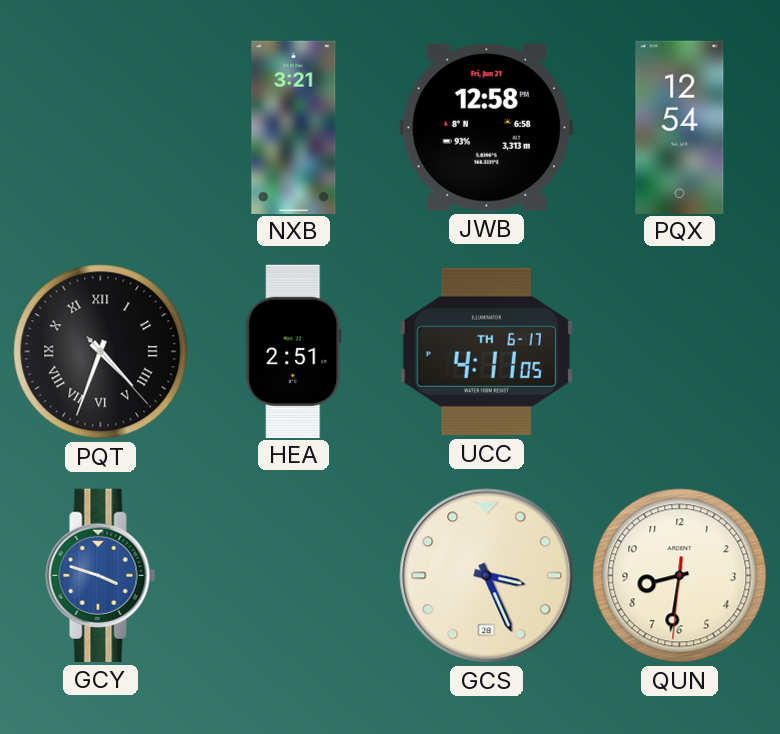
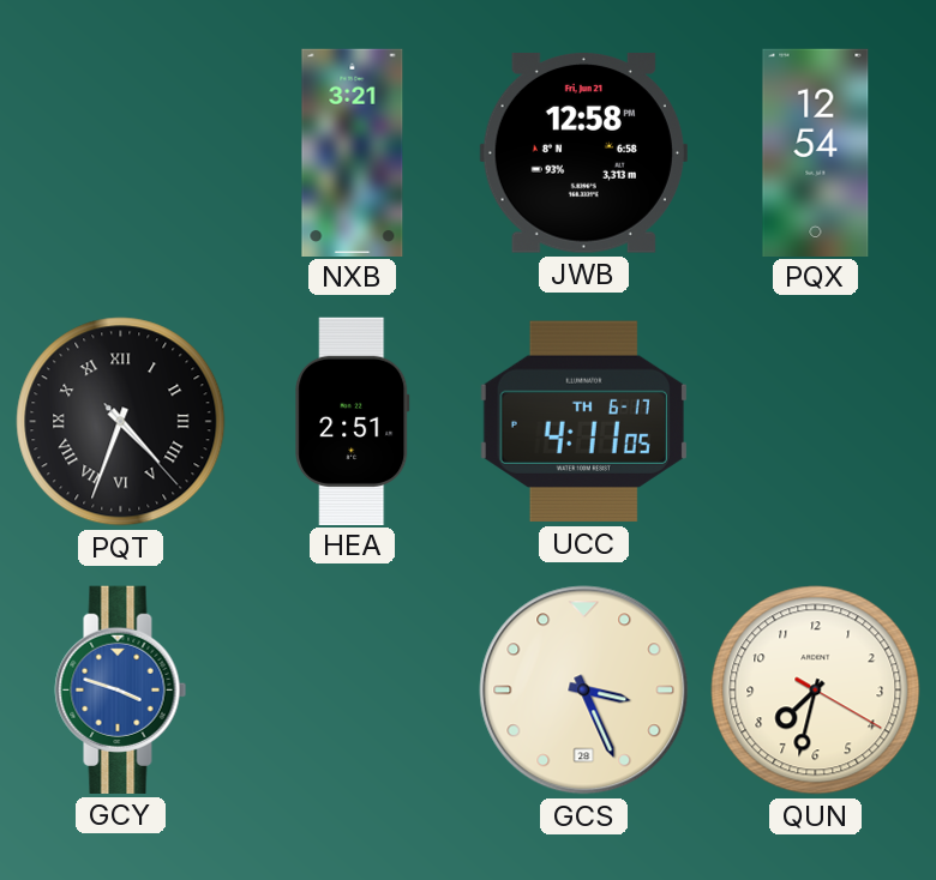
QUN: 8:31 -> 7:32 (816, 691)
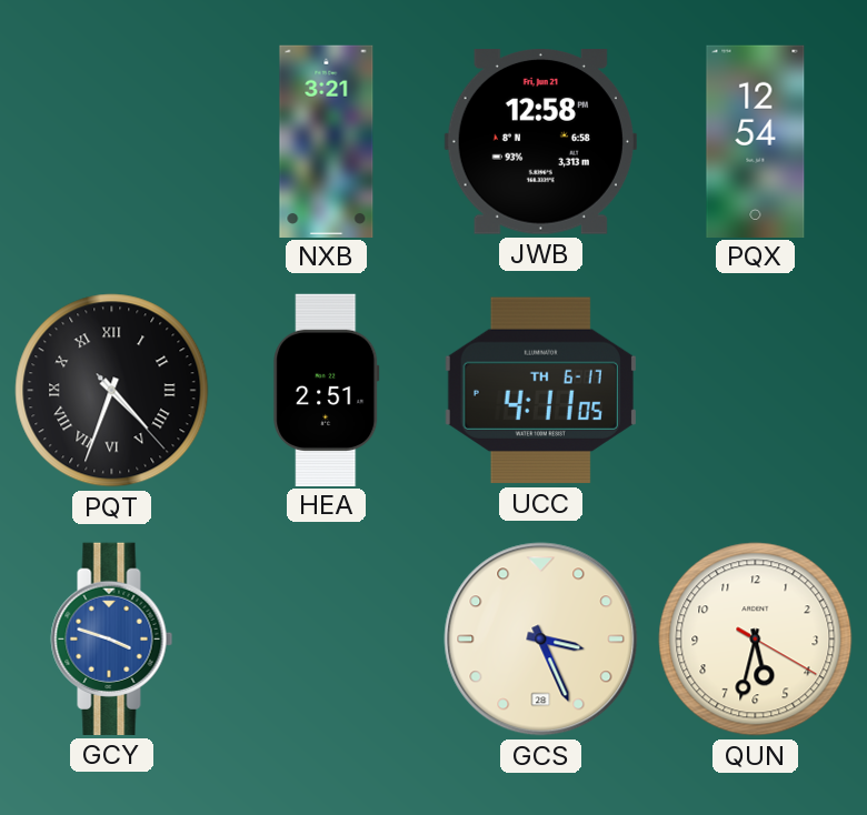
QUN: 7:32 -> 5:32 (756, 640)
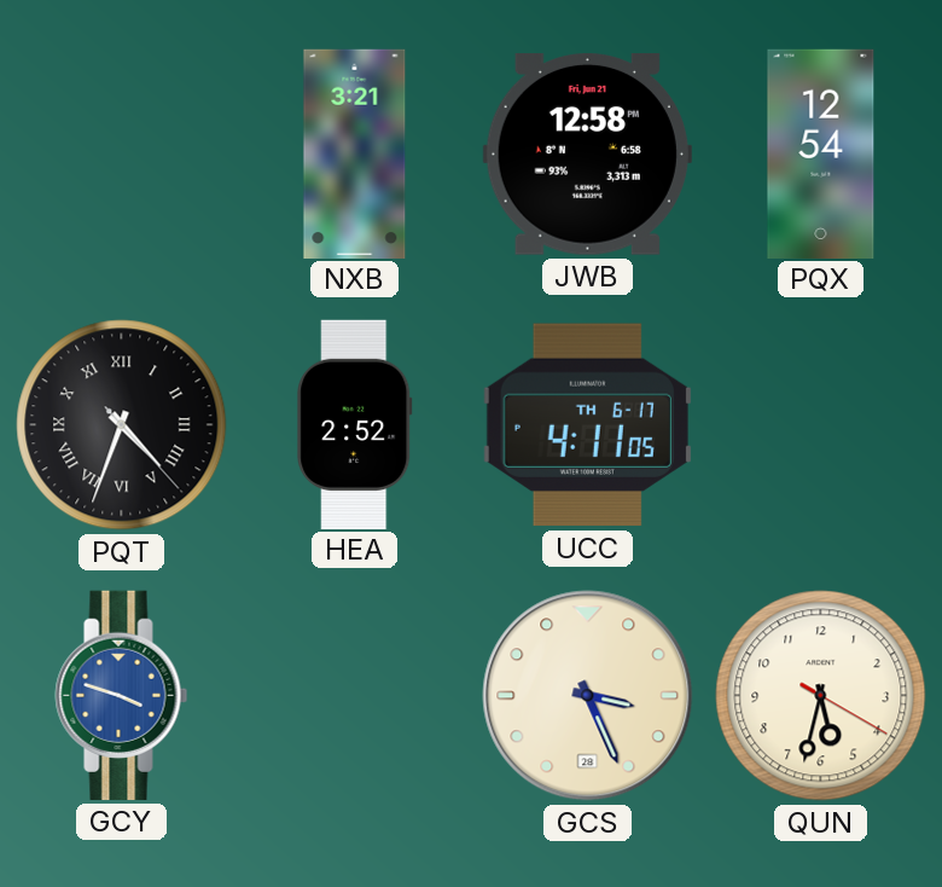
HEA: 2:51 -> 2:52 (355, 424)
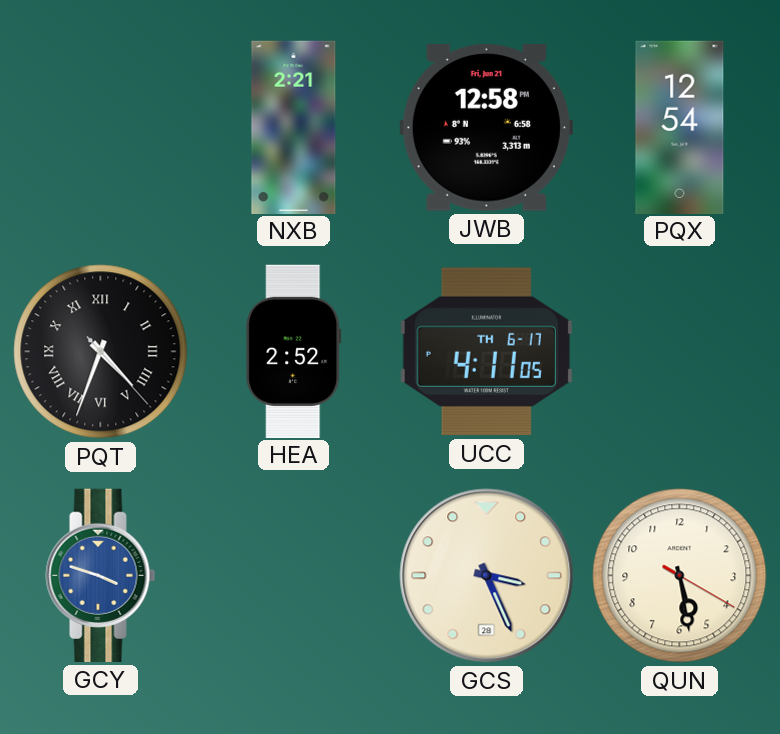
NXB: 3:21 -> 2:21 (294, 127)
QUN: 5:32 -> 5:28 (680, 576)
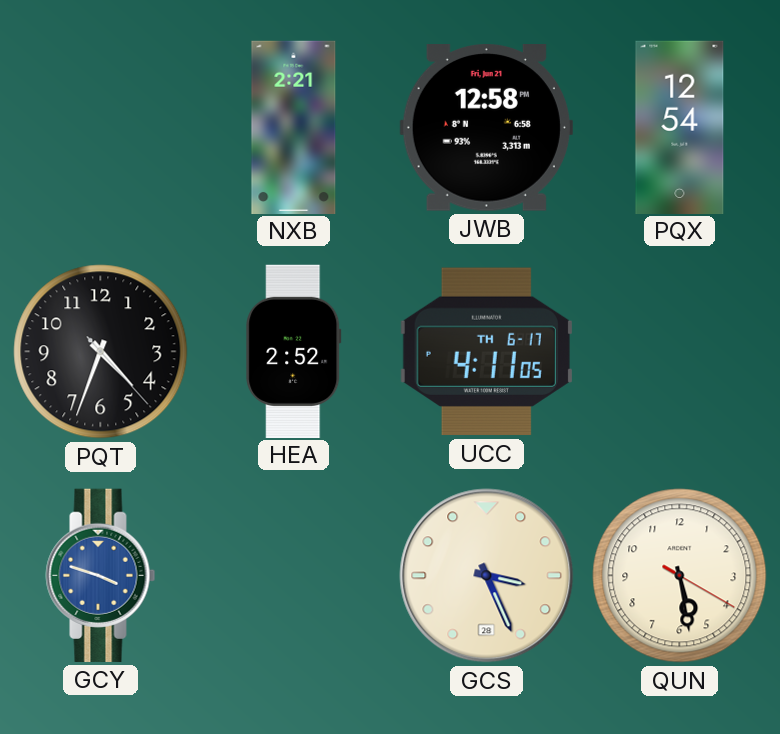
PQT numerals: Roman -> Arabic (101, 352)
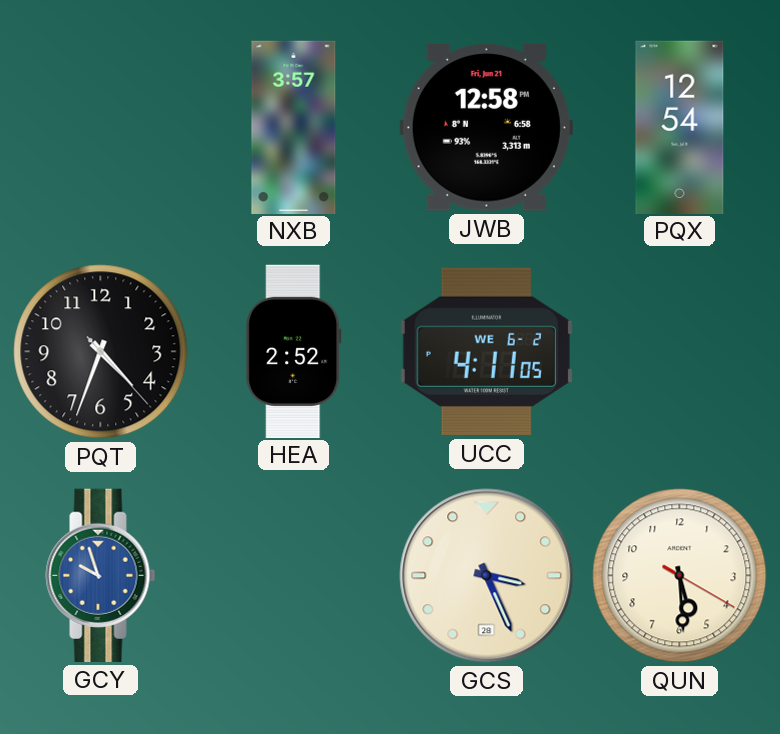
NXB: 2:21 -> 3:57 (294, 127)
UCC date: TH 6-17 -> WE 6-2 (486, 352)
GCY: 3:48 -> 9:57 (101, 575)
QUN: 5:28 -> 5:29 (680, 576)
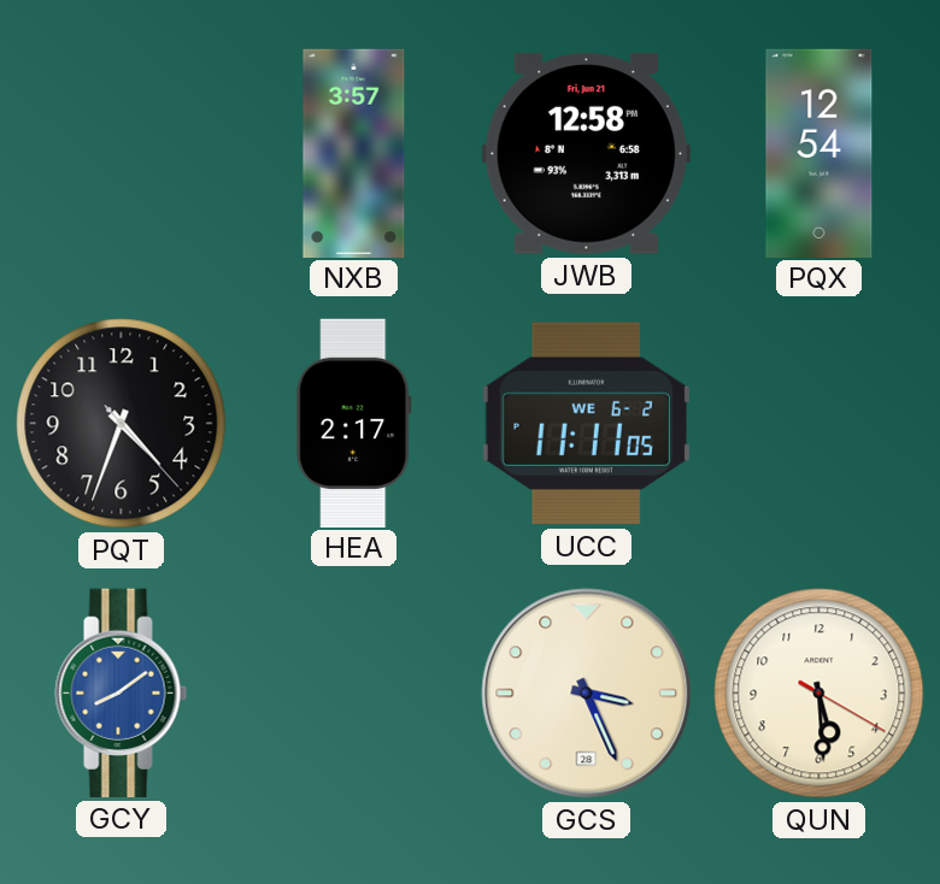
HEA: 2:52 -> 2:17 (354, 423)
UCC: 4:11 -> 11:11 (586, 424)
GCY: 9:57 -> 8:09 (122, 693)
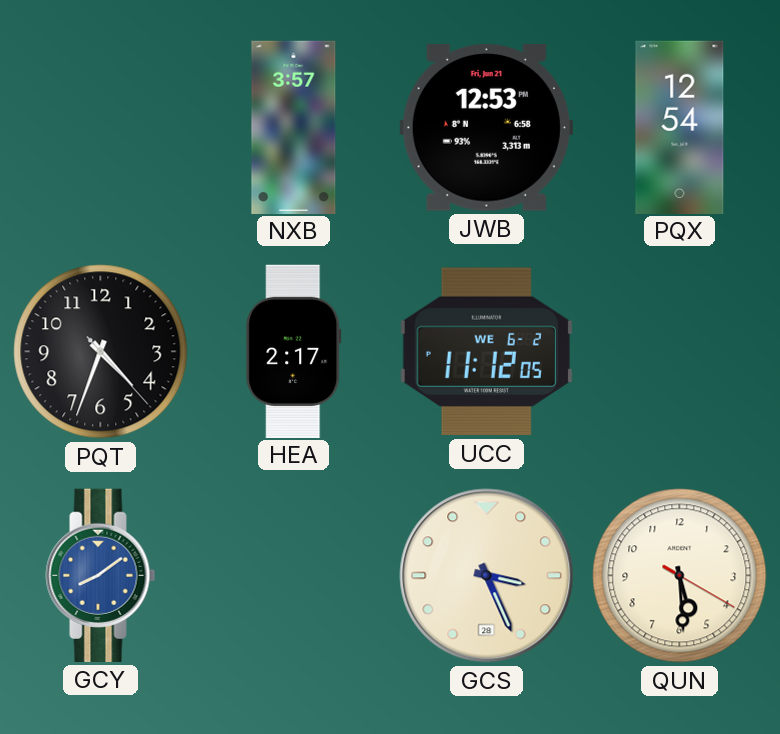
JWB: 12:58 -> 12:53 (486, 128)
UCC: 11:11 -> 11:12 (486, 352)
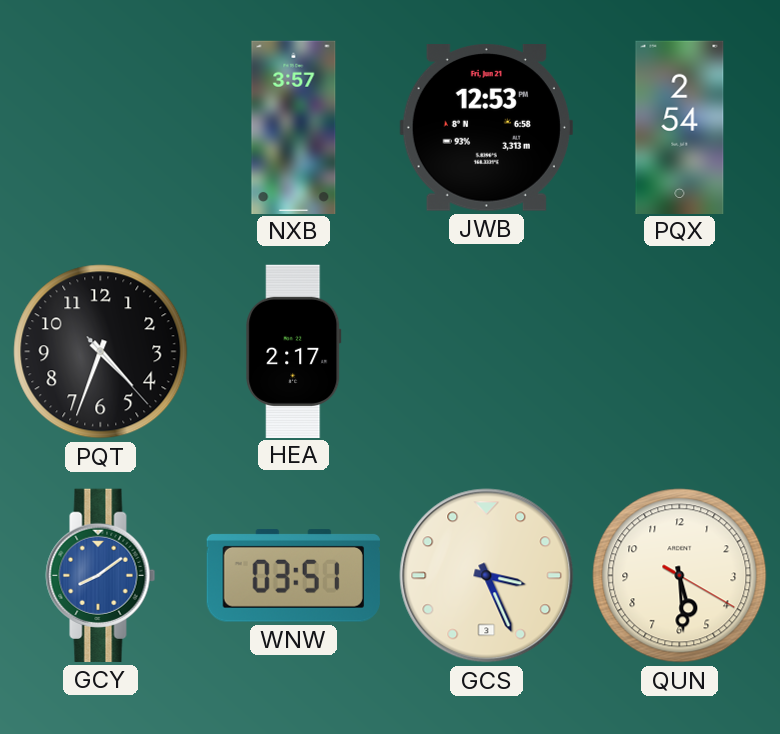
PQX: 12:54 -> 2:54 (680, 127)
UCC: 11:12 -> none (486, 352)
WNW: none -> 03:51 (293, 576)
GCS date: 28 -> 3 (487, 576)
